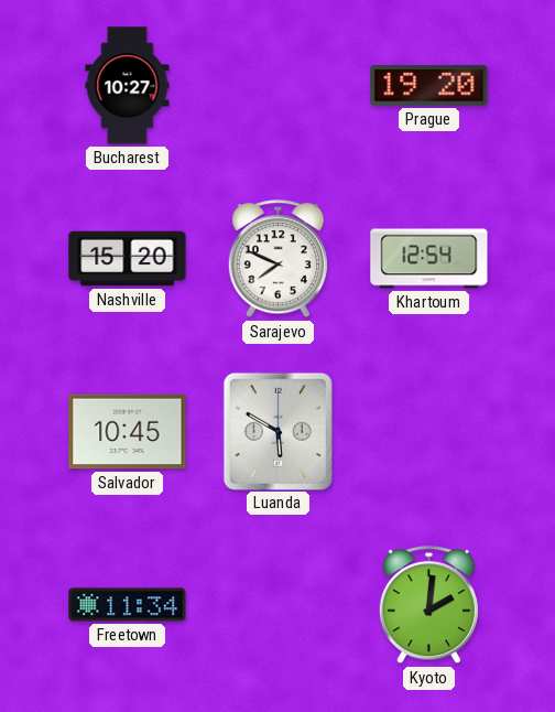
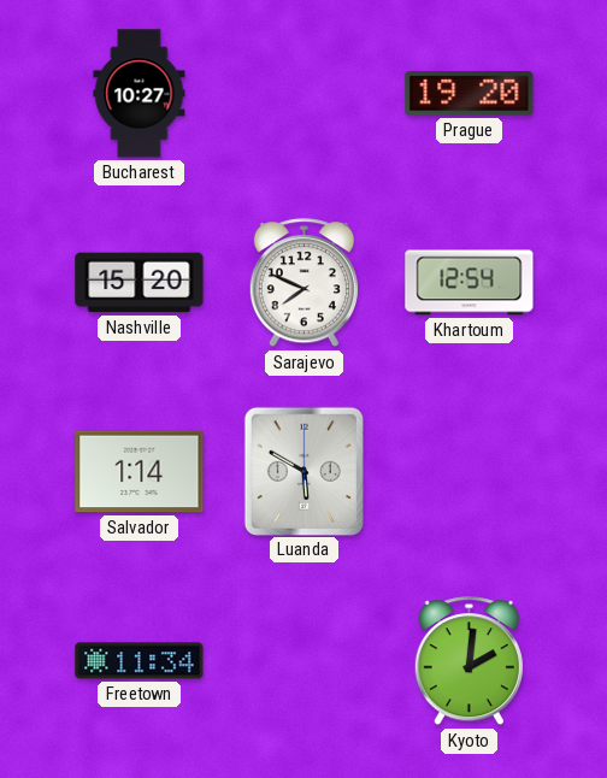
Salvador: 10:45 -> 1:14 (140, 472)
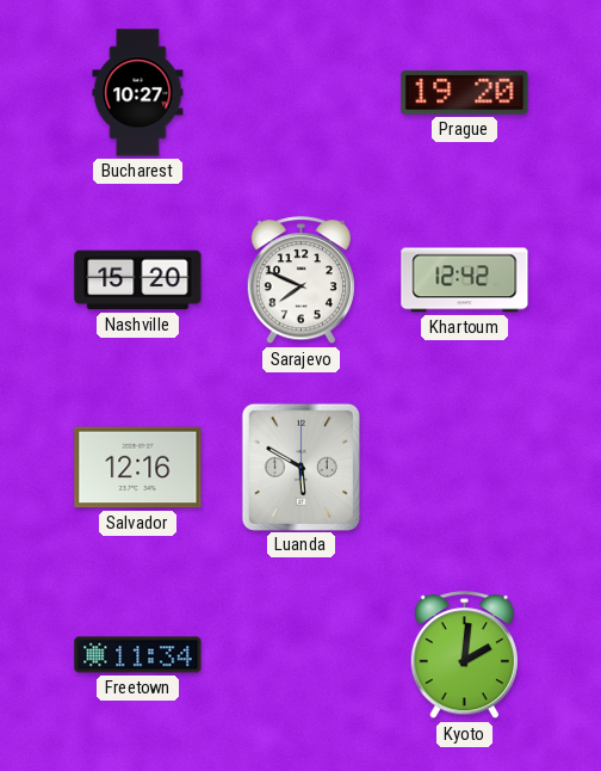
Khartoum: 12:54 -> 12:42 (465, 280)
Salvador: 1:14 -> 12:16 (138, 468)
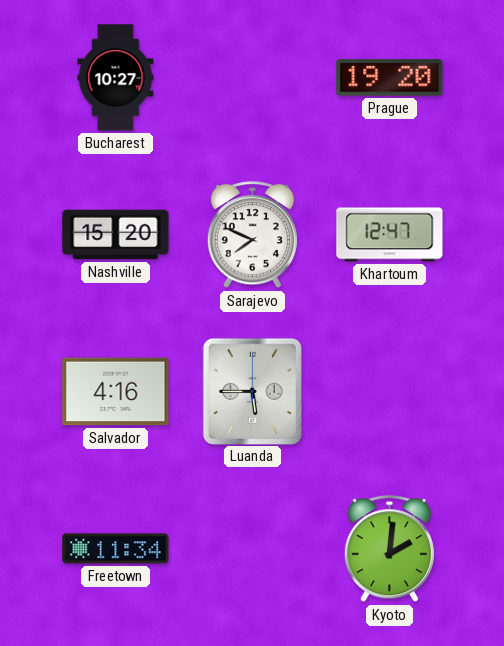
Khartoum: 12:42 -> 12:47 (390, 235)
Salvador: 12:16 -> 4:16 (116, 392)
Luanda: 5:50 -> 5:45 (252, 391)
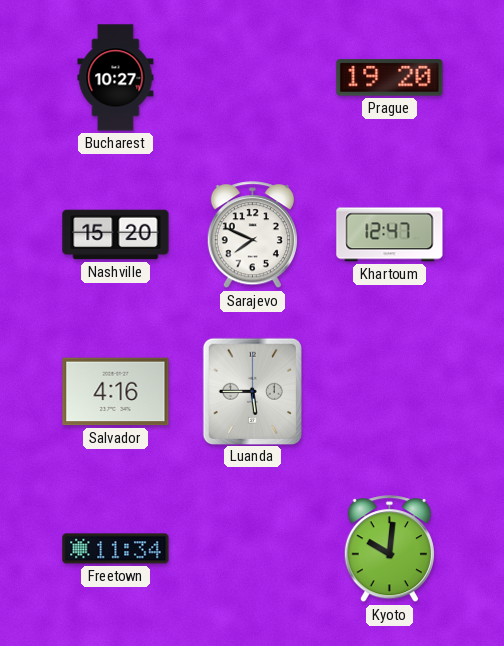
Kyoto: 2:01 -> 10:01 (389, 549)
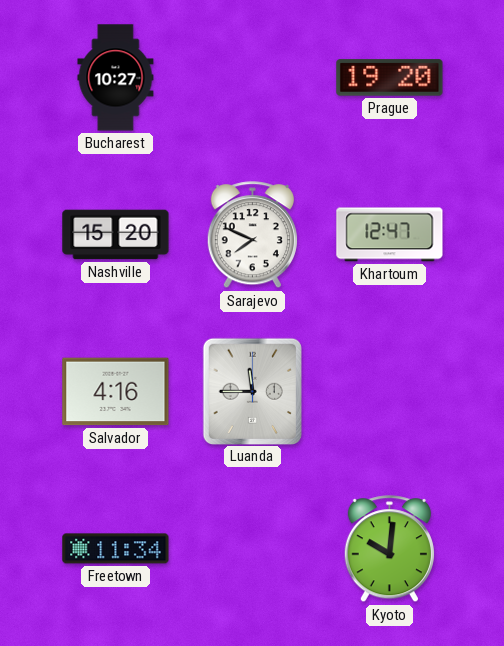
Luanda: 5:45 -> 11:45 (252, 391)
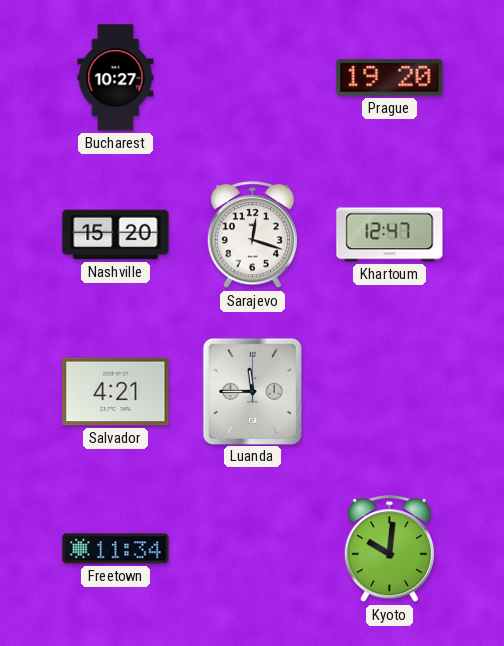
Sarajevo: 7:49 -> 12:18 (252, 235)
Salvador: 4:16 -> 4:21 (116, 392)
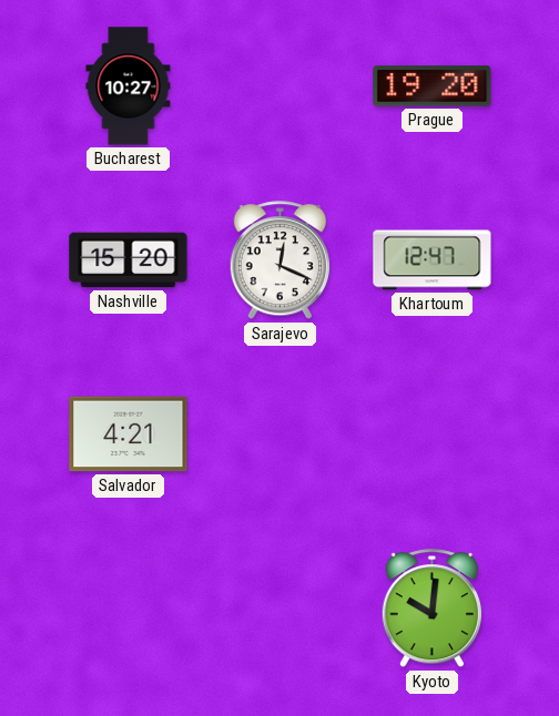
Sarajevo: 12:18 -> 12:19 (279, 260)
Luanda: 11:45 -> none (252, 391)
Freetown: 11:34 -> none (116, 549)
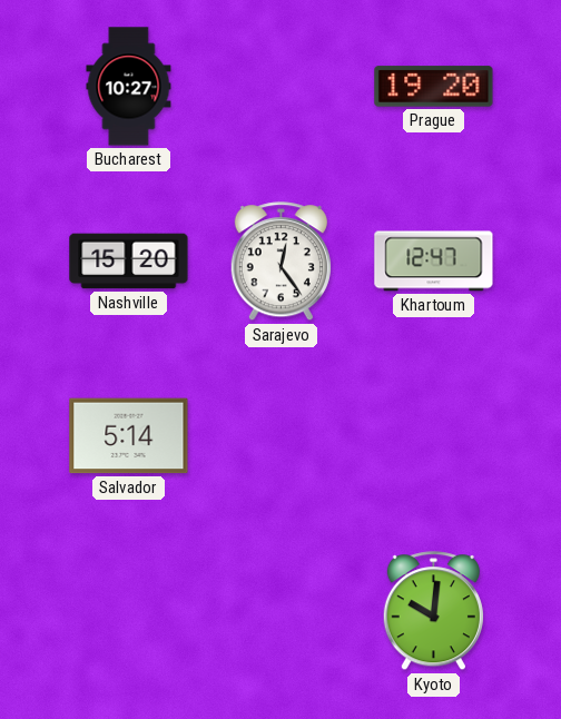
Sarajevo: 12:19 -> 12:24 (280, 262)
Salvador: 4:21 -> 5:14 (129, 436)
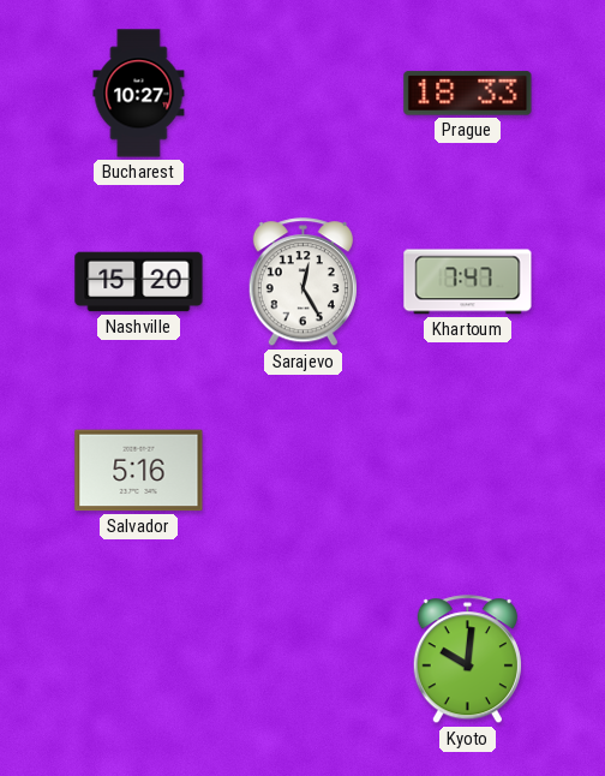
Prague: 19:20 -> 18:33 (468, 94)
Sarajevo: 12:24 -> 12:25 (302, 282)
Khartoum: 12:47 -> 7:47 (468, 282)
Salvador: 5:14 -> 5:16 (139, 471)
